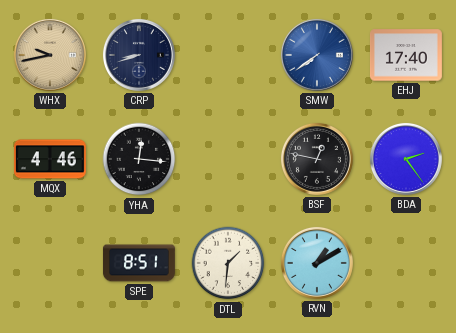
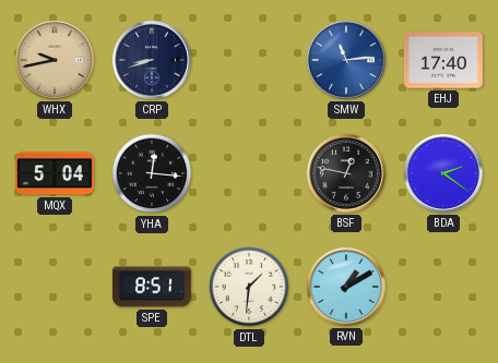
SMW: 7:39 -> 11:14 (346, 60)
MQX: 4:46 -> 5:04 (55, 173)
BDA: 2:24 -> 2:21 (443, 173)
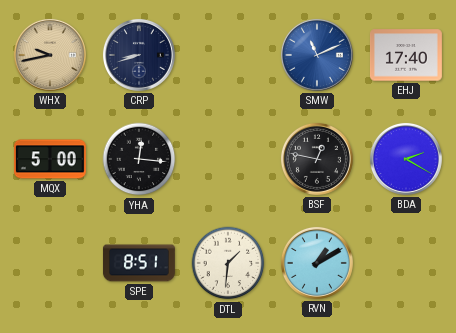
SMW: 11:14 -> 11:11 (317, 55)
MQX: 5:04 -> 5:00 (50, 159)
BDA: 2:21 -> 2:20 (406, 159)
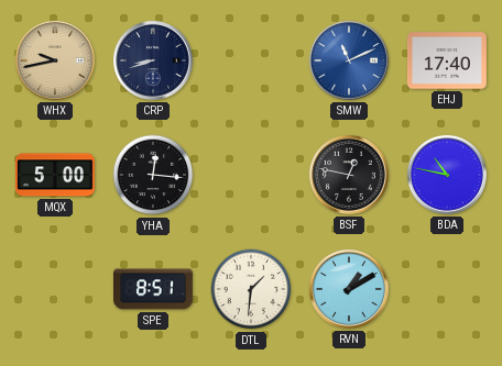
BDA: 2:20 -> 10:47 (447, 175)
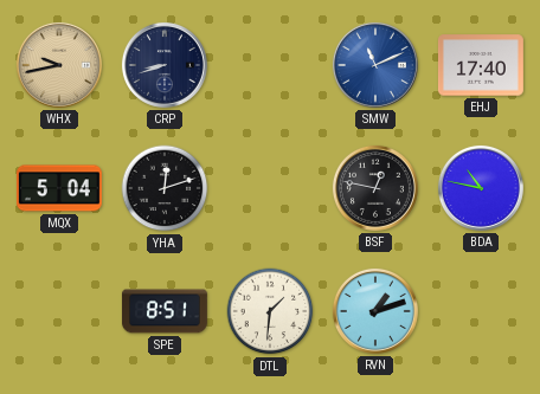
MQX: 5:00 -> 5:04 (59, 188)
YHA: 12:16 -> 12:12 (165, 188)
RVN: 1:10 -> 1:12 (375, 311)
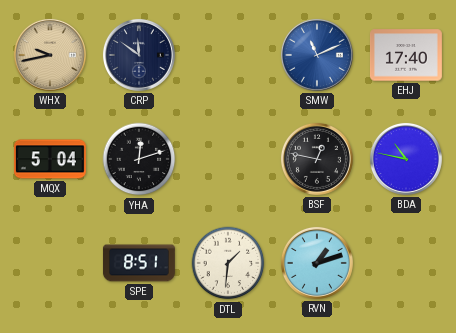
CRP: 8:42 -> 11:51 (139, 55)
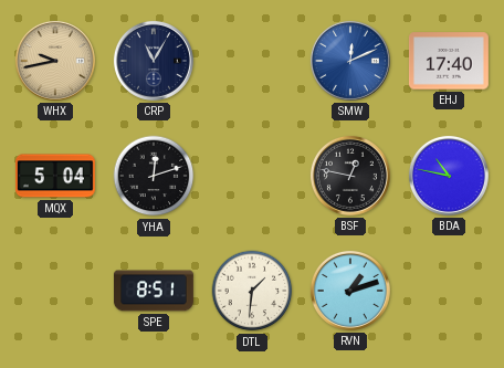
CRP: 11:51 -> 11:05 (154, 61)
SMW: 11:11 -> 12:11 (350, 61)
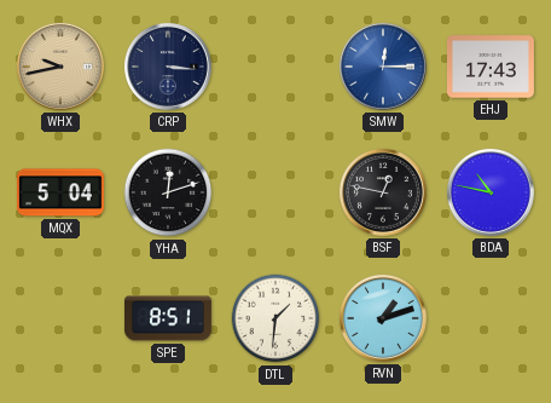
CRP: 11:05 -> 3:16 (168, 67)
SMW: 12:11 -> 12:15 (383, 67)
EHJ: 17:40 -> 17:43 (491, 67)
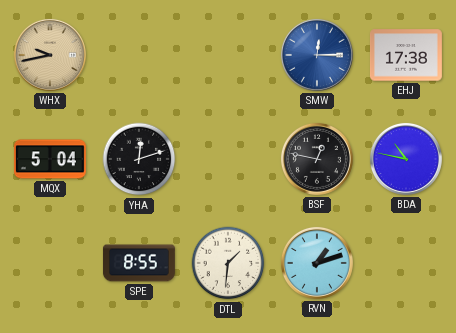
CRP: 3:16 -> none (168, 67)
EHJ: 17:43 -> 17:38 (406, 55)
SPE: 8:51 -> 8:55 (139, 263)
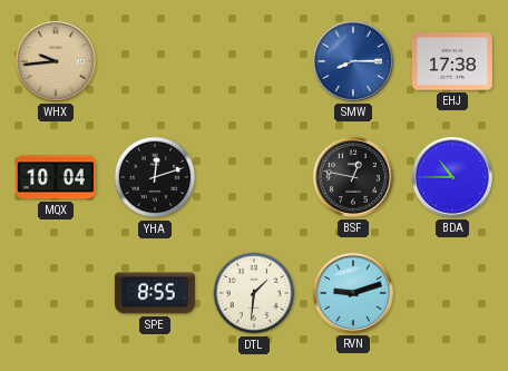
WHX: 9:43 -> 9:44 (56, 61)
SMW: 12:15 -> 8:15 (353, 61)
MQX: 5:04 -> 10:04 (56, 177)
BDA: 10:47 -> 10:45 (452, 177)
RVN: 1:12 -> 9:12 (353, 293)
